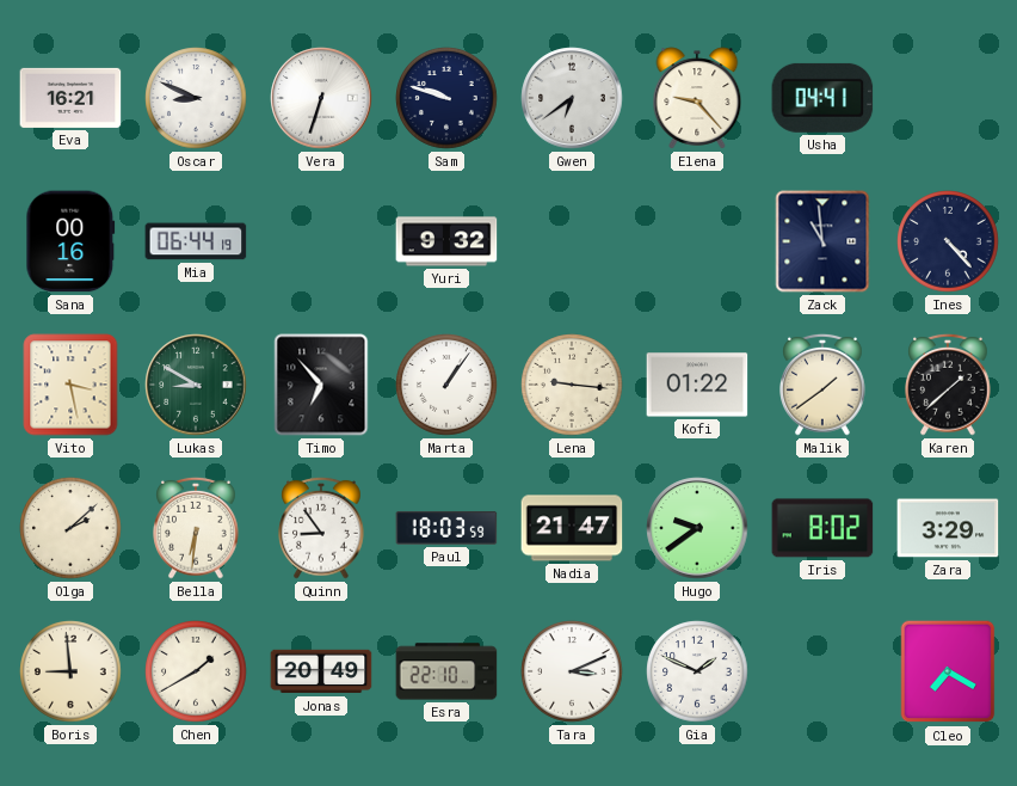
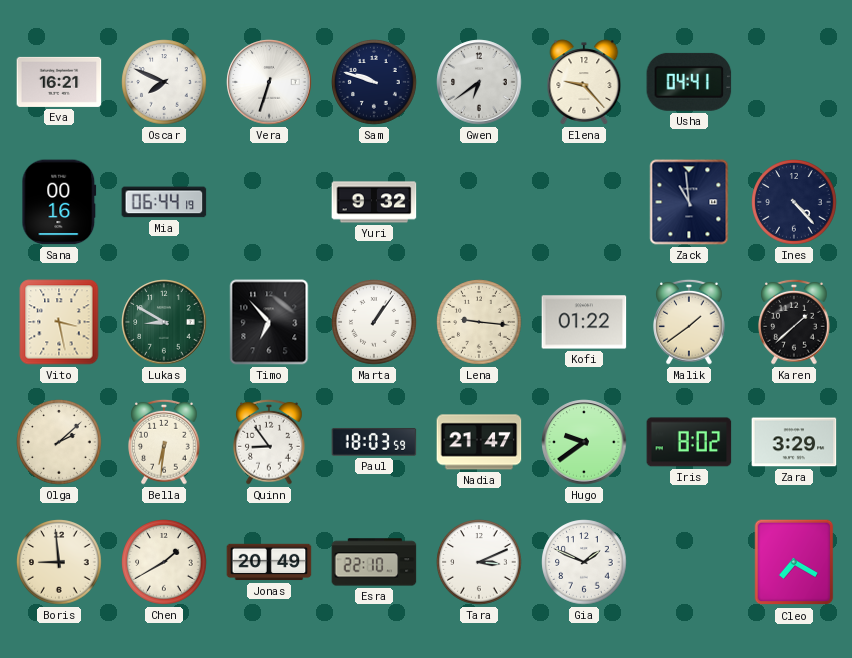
Oscar: 8:49 -> 7:49 (164, 82)
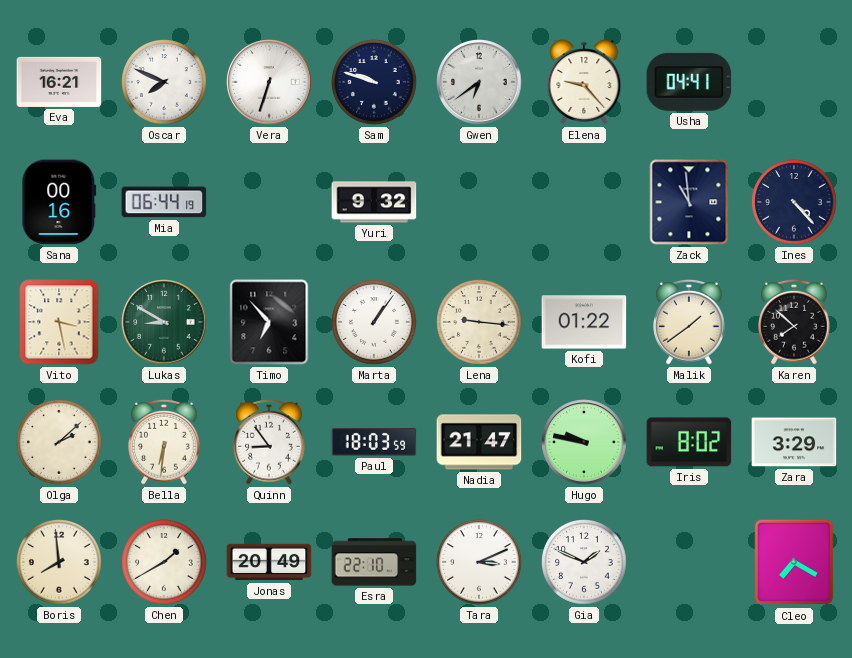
Karen: 1:38 -> 7:52 (794, 322)
Hugo: 9:39 -> 9:47 (584, 442)
Boris: 8:59 -> 7:59 (59, 562)
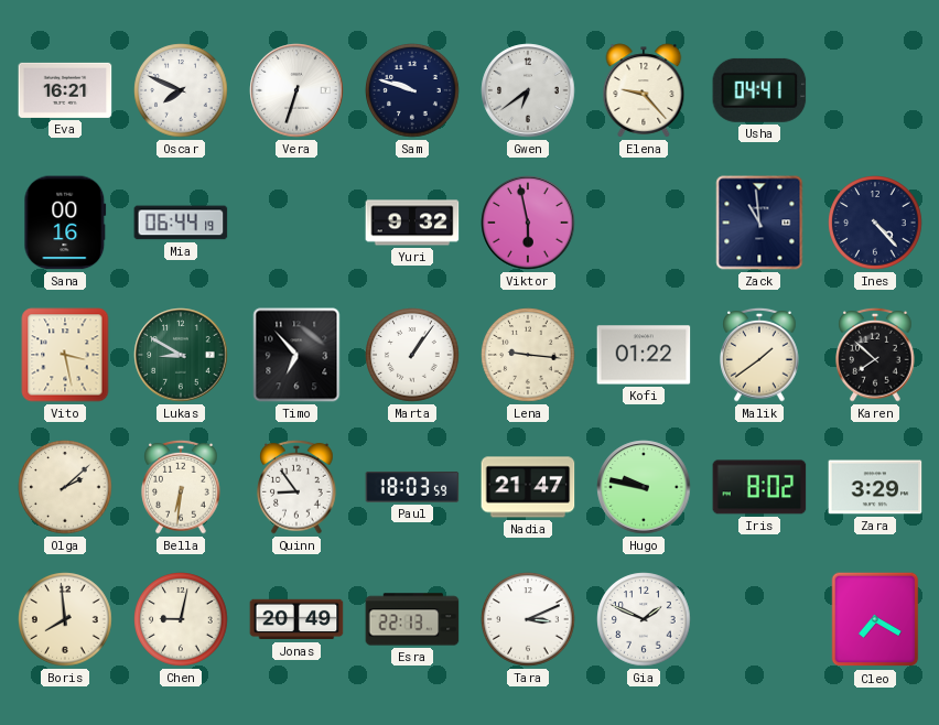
Viktor: none -> 5:58 (528, 223)
Chen: 1:40 -> 9:02 (181, 619)
Esra: 22:10 -> 22:13 (412, 619)
